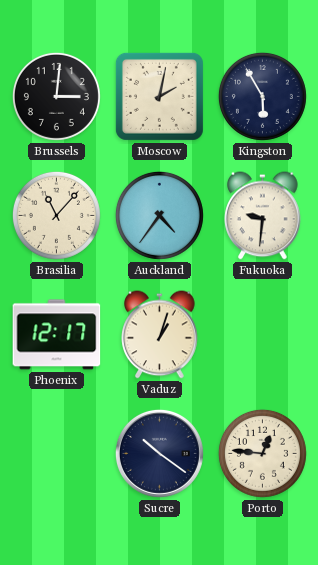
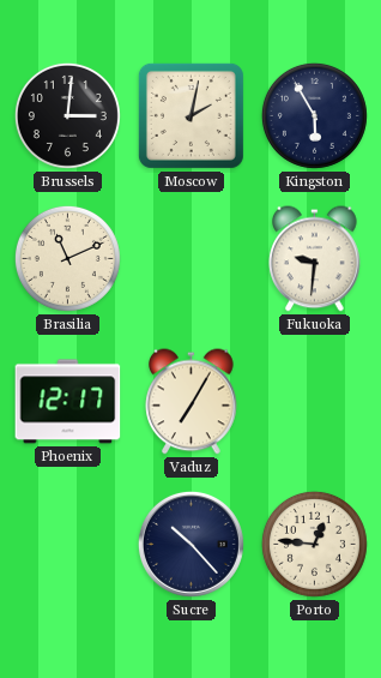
Brasilia: 11:07 -> 11:11 (67, 258)
Auckland: 4:36 -> none (159, 215)
Vaduz: 1:03 -> 7:05 (192, 402)
Sucre: 10:21 -> 10:23 (190, 544)
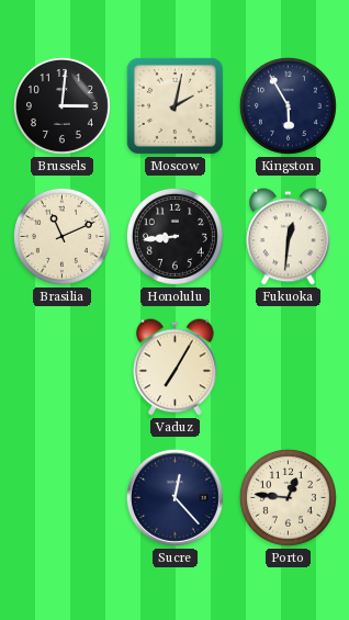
Honolulu: none -> 8:44 (174, 236)
Fukuoka: 9:31 -> 12:31 (289, 237)
Phoenix: 12:17 -> none (68, 402)
Sucre: 10:23 -> 12:23 (174, 497)
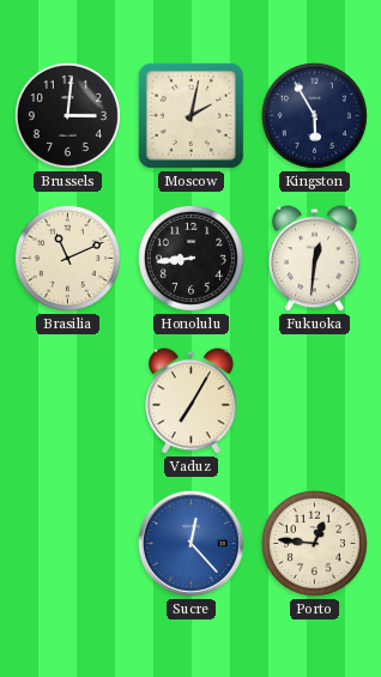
Sucre dial: navy -> blue (190, 543)
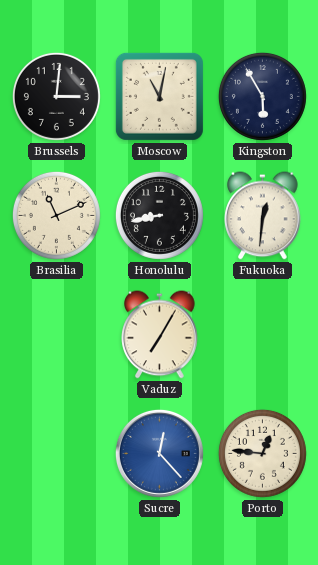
Moscow: 2:02 -> 11:02 (159, 96)
Honolulu: 8:44 -> 8:43 (159, 215)
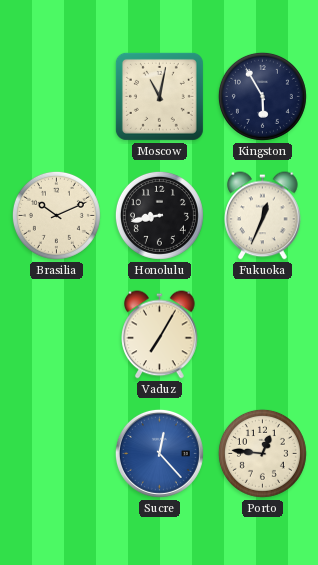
Brussels: 3:01 -> none (56, 96)
Brasilia: 11:11 -> 10:11 (56, 215)
Fukuoka: 12:31 -> 12:34 (263, 216)
